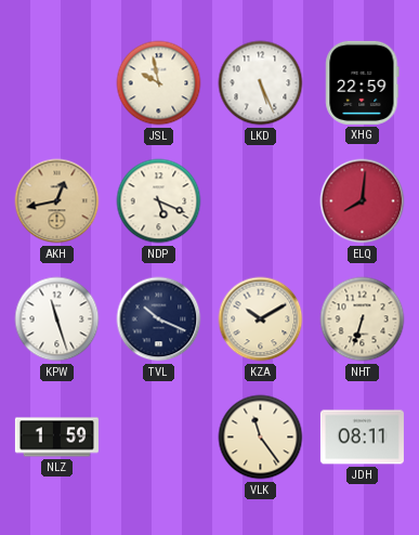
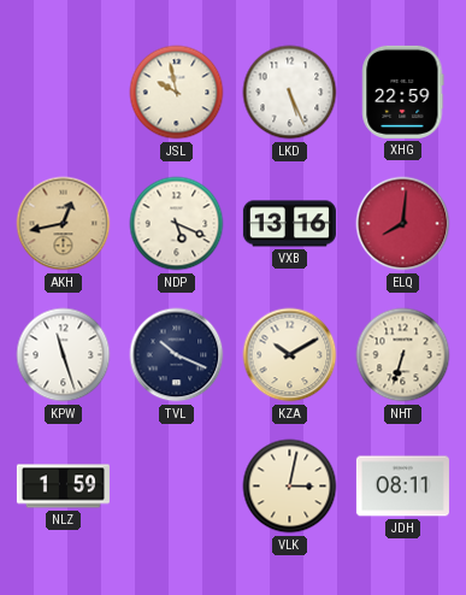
VXB: none -> 13:16 (289, 224)
VLK: 11:24 -> 3:02 (290, 487)
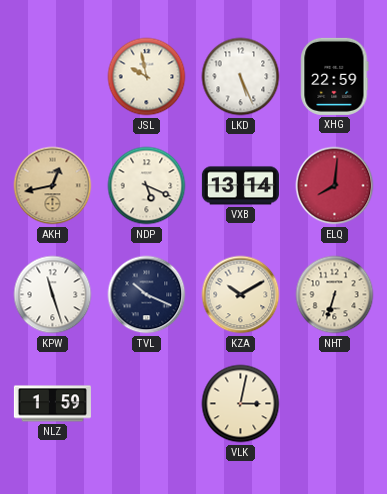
VXB: 13:16 -> 13:14 (240, 186)
JDH: 08:11 -> none (402, 487)
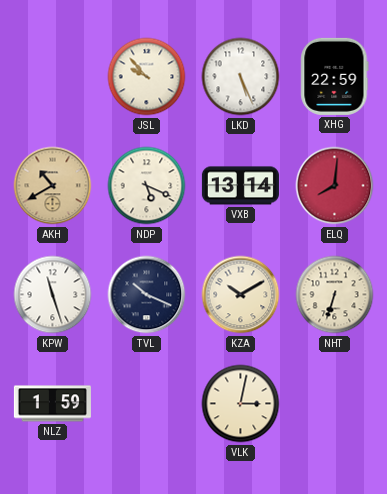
JSL: 9:58 -> 9:53 (147, 77)
AKH: 12:43 -> 10:40 (53, 186)
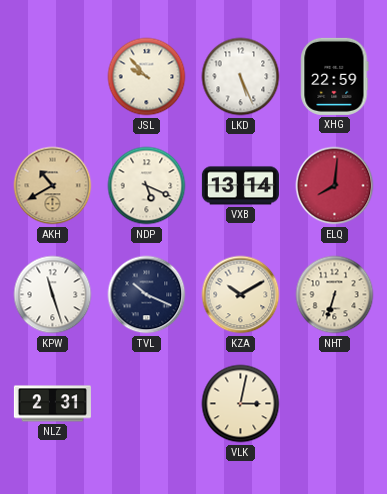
NLZ: 1:59 -> 2:31 (52, 404)
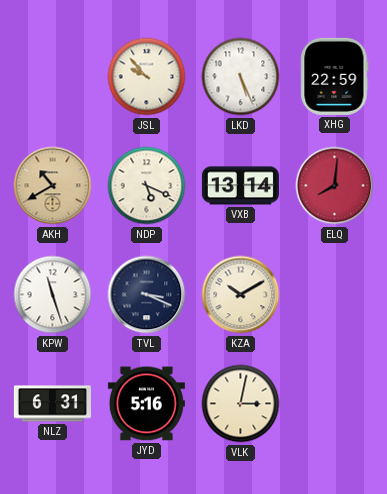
TVL: 10:19 -> 3:19 (147, 295)
NHT: 6:33 -> none (335, 295)
NLZ: 2:31 -> 6:31 (52, 404)
JYD: none -> 5:16 (146, 404)
